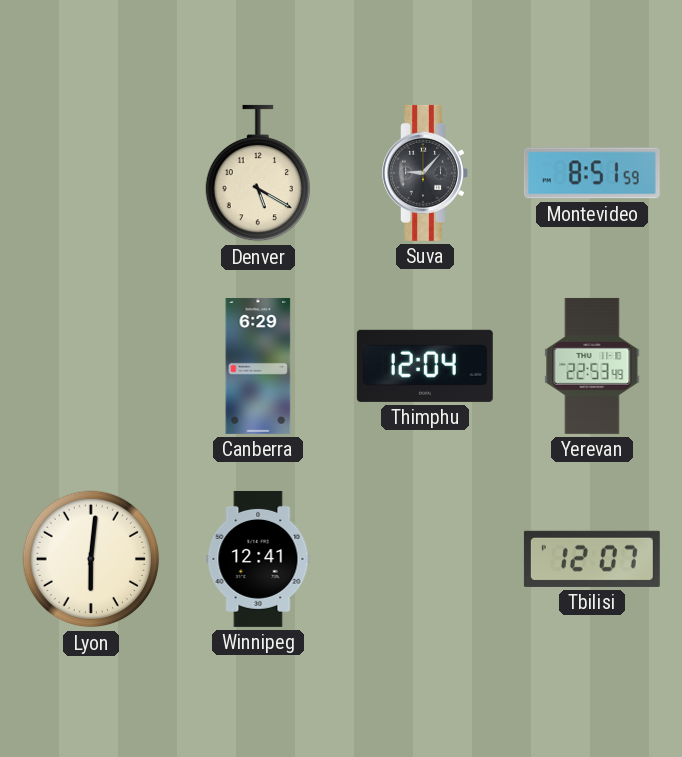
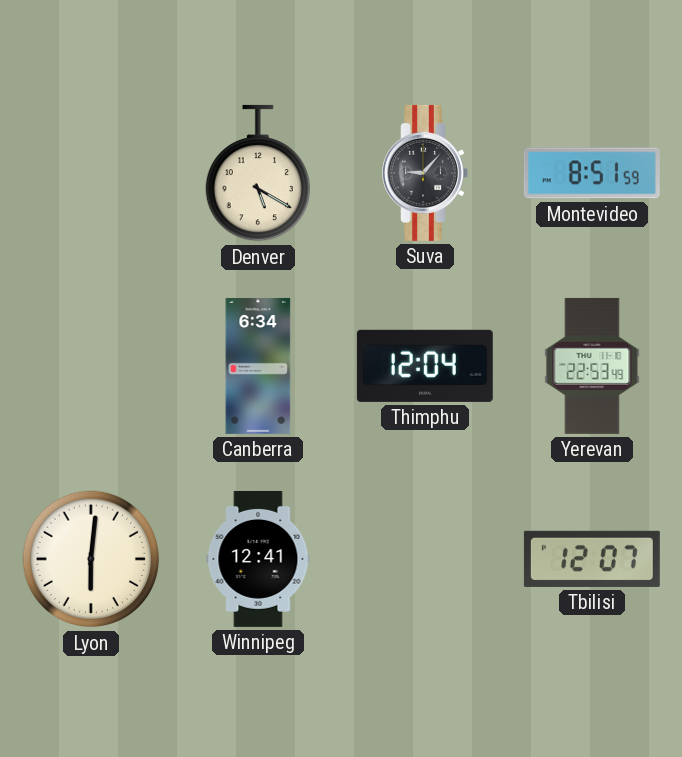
Canberra: 6:29 -> 6:34 (258, 366)
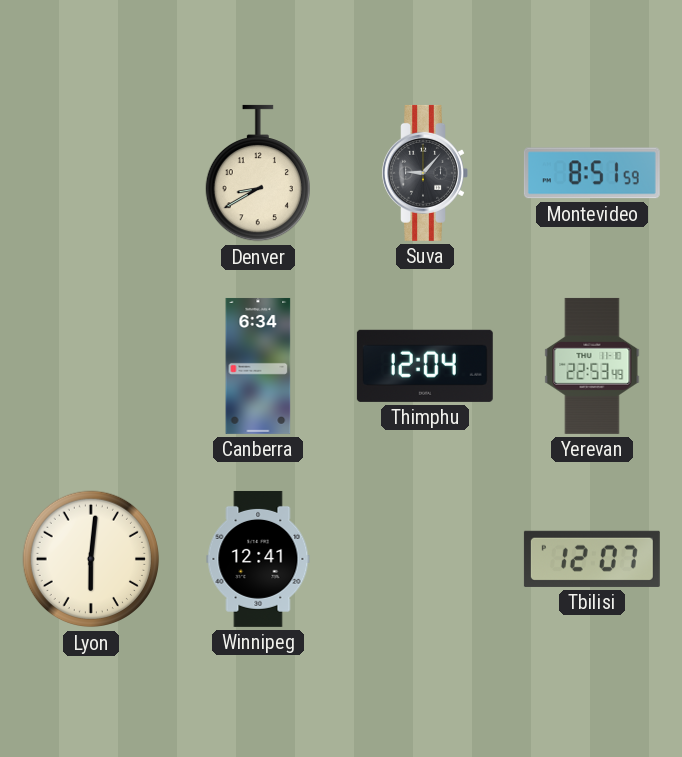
Denver: 5:20 -> 8:40 (258, 173)
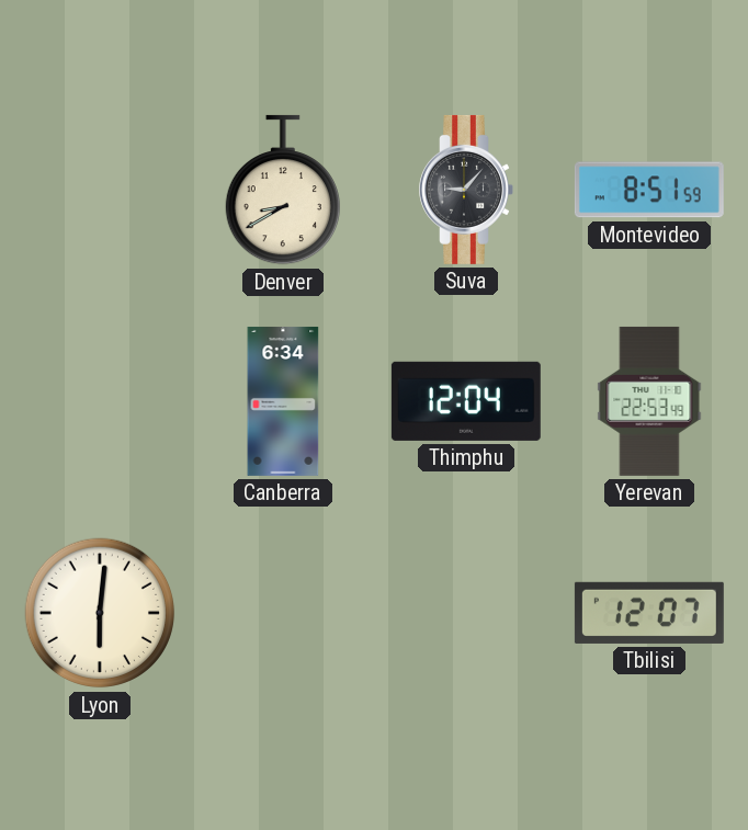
Winnipeg: 12:41 -> none (258, 559)
